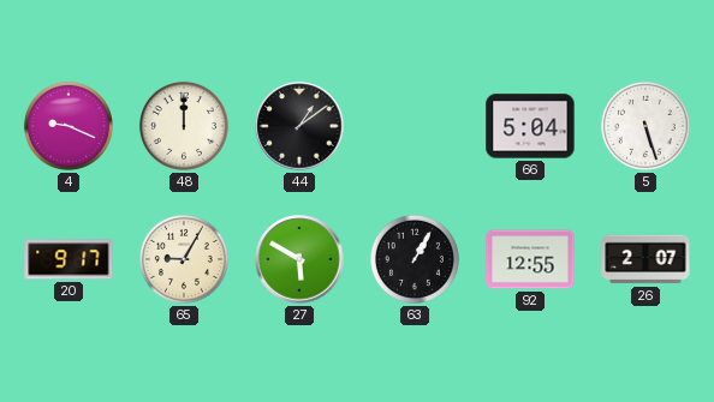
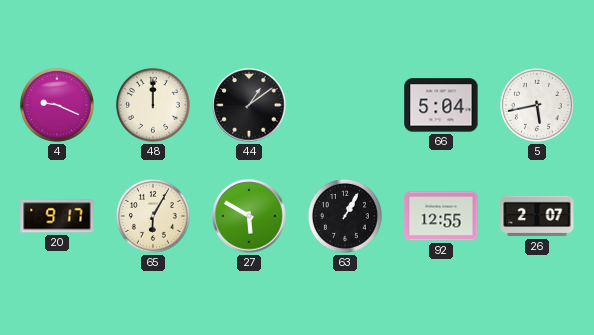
5: 5:27 -> 5:43 (537, 105)
65: 9:05 -> 6:05 (153, 216)
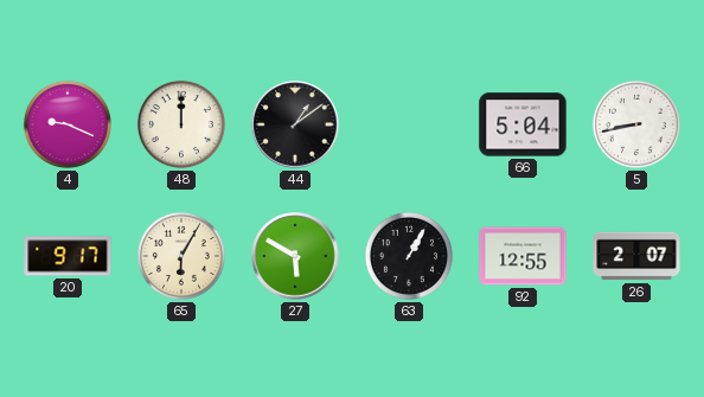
5: 5:43 -> 8:43 (636, 124)
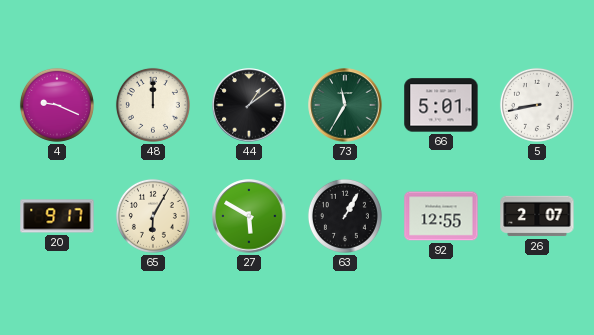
73: none -> 11:35 (345, 105)
66: 5:04 -> 5:01 (441, 105)
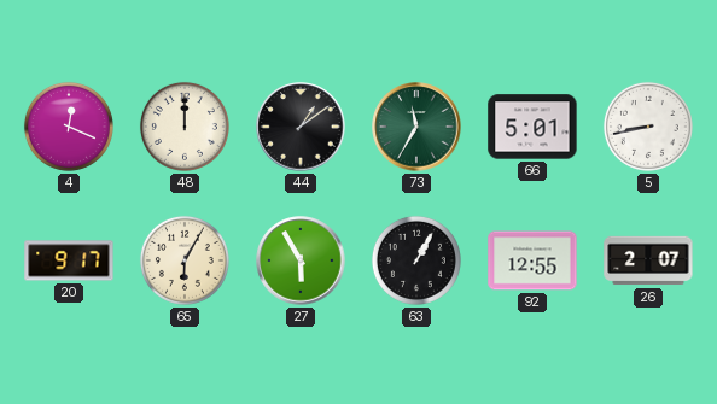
4: 9:19 -> 12:19 (69, 127)
27: 5:50 -> 5:55 (301, 260)
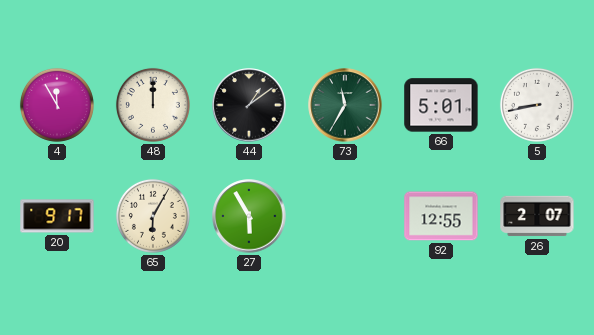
4: 12:19 -> 11:55 (57, 105)
63: 1:05 -> none (416, 260)
